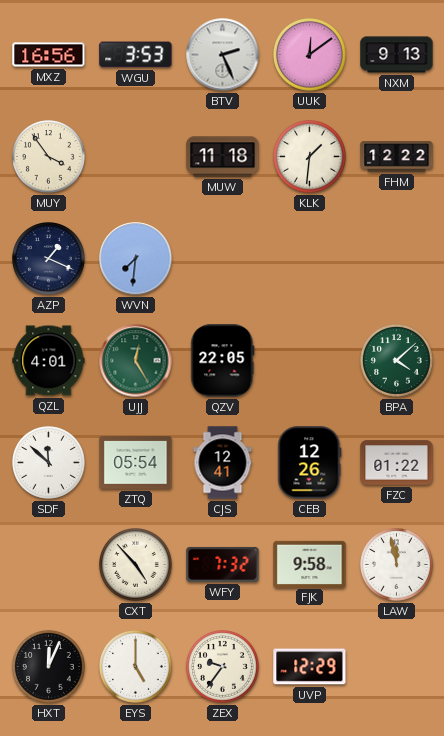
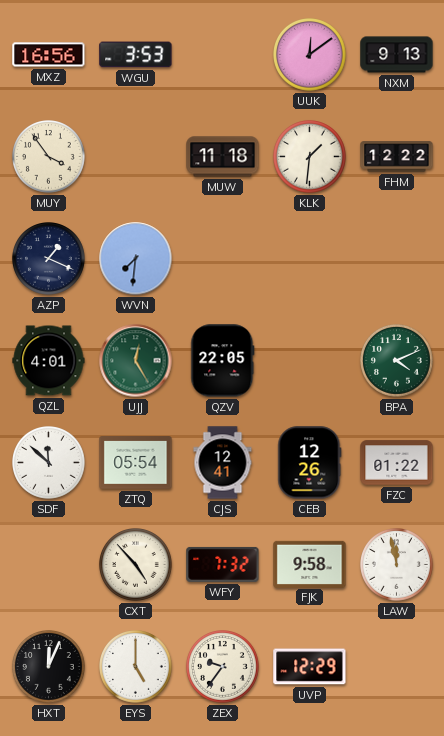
BTV: 2:26 -> none (223, 55)
BPA: 4:08 -> 4:11 (397, 361)
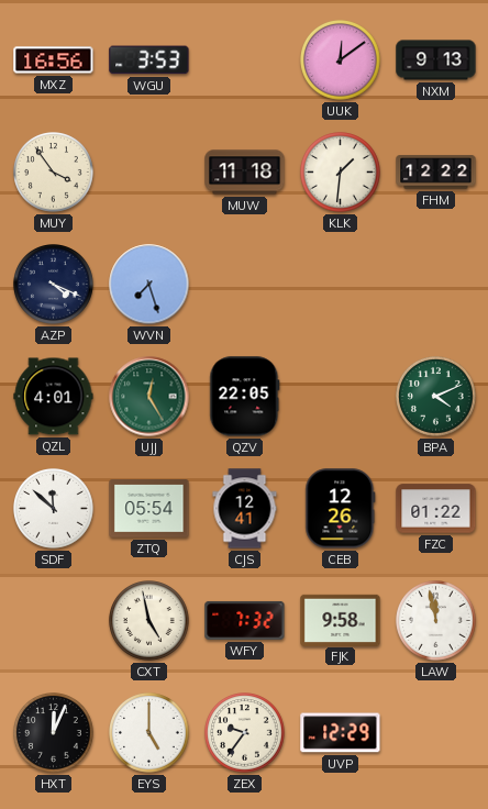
AZP: 1:19 -> 4:19 (54, 285)
WVN: 7:31 -> 7:27 (149, 285)
CXT: 4:53 -> 4:58 (149, 621)
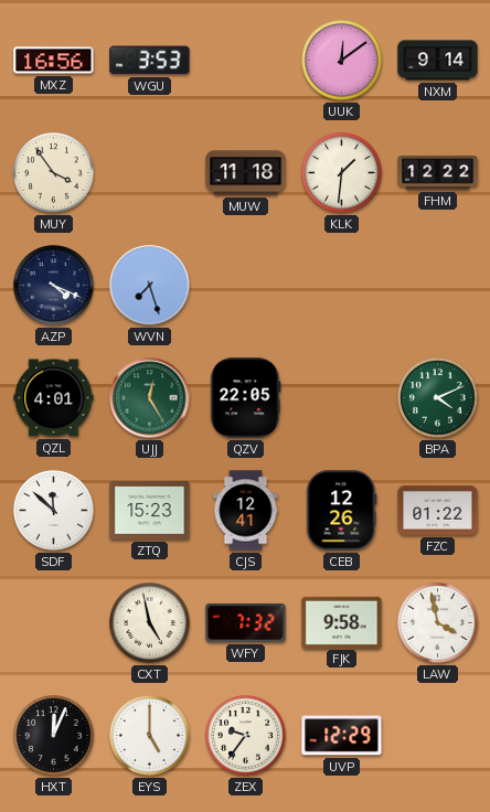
NXM: 9:13 -> 9:14 (438, 61)
ZTQ: 05:54 -> 15:23 (150, 511)
LAW: 11:58 -> 3:58 (438, 623)
